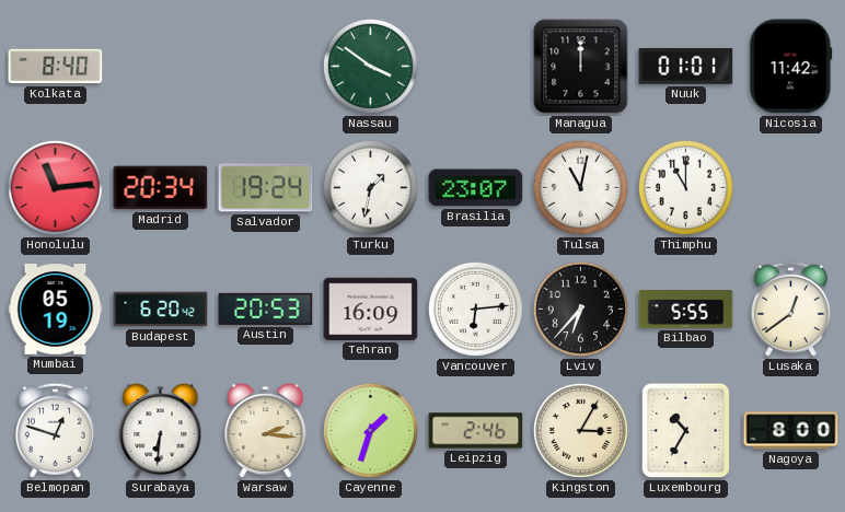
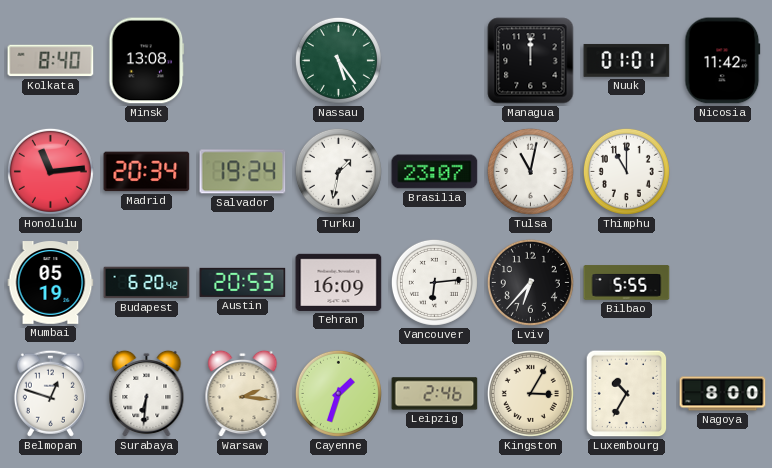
Minsk: none -> 13:08 (147, 61)
Nassau: 3:51 -> 5:24 (338, 60)
Lusaka: 12:39 -> none (790, 309)
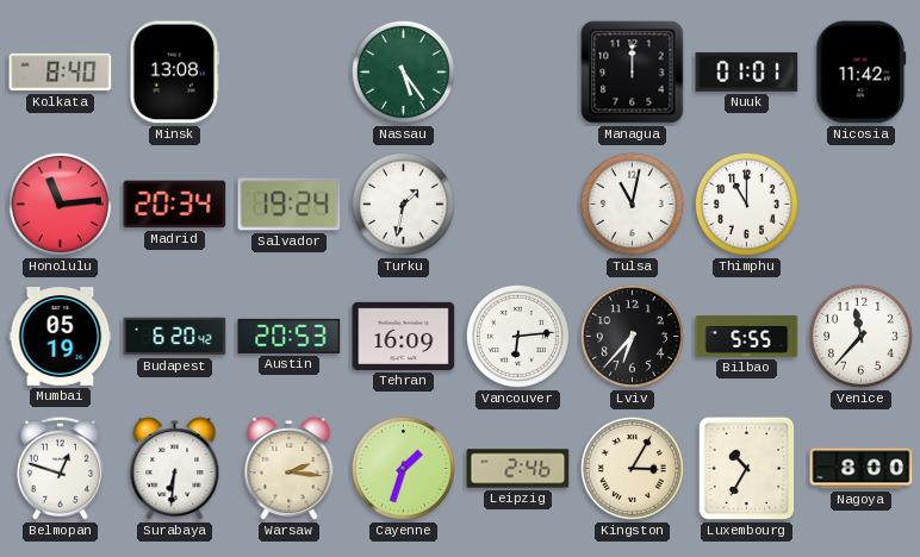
Brasilia: 23:07 -> none (435, 172)
Venice: none -> 11:37 (860, 336)
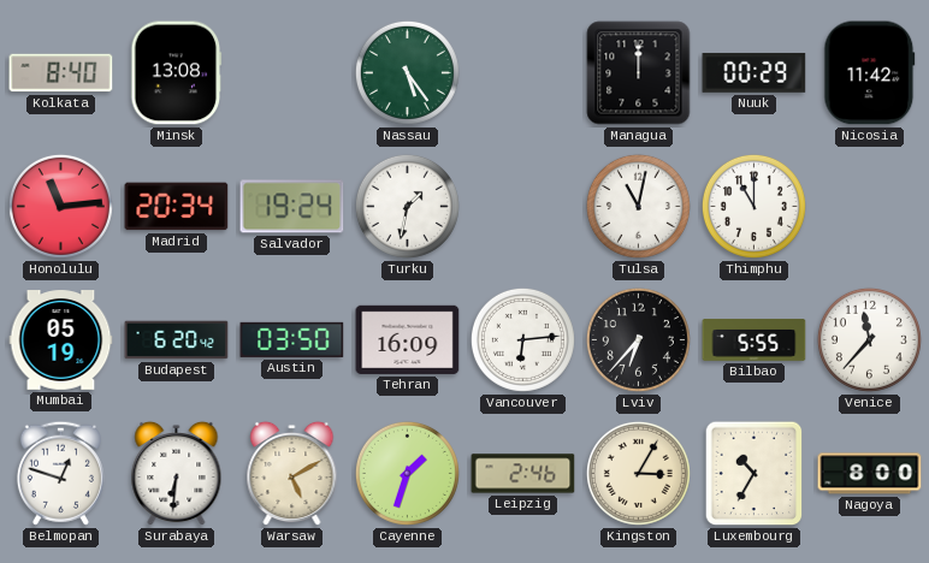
Nuuk: 01:01 -> 00:29 (755, 72)
Austin: 20:53 -> 03:50 (292, 339)
Warsaw: 2:16 -> 5:10 (292, 474)
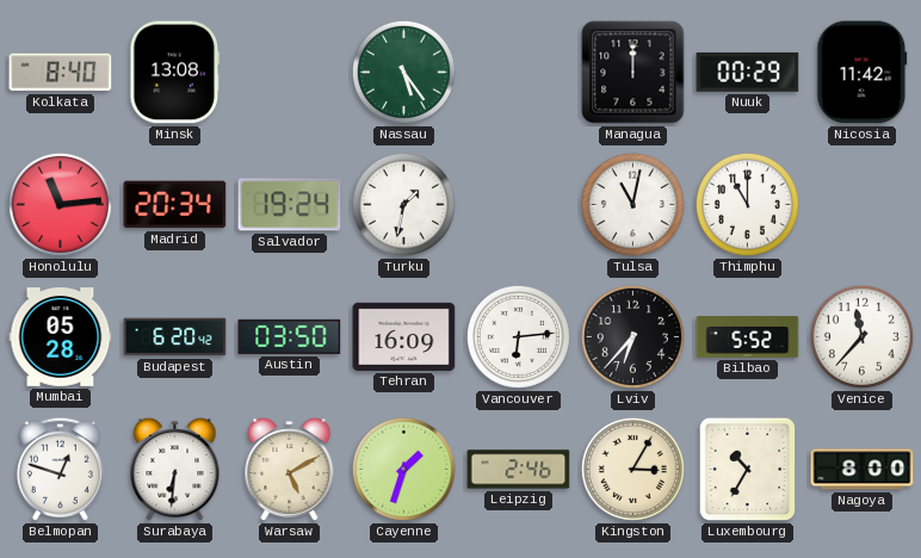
Mumbai: 05:19 -> 05:28 (61, 337)
Bilbao: 5:55 -> 5:52 (748, 337)
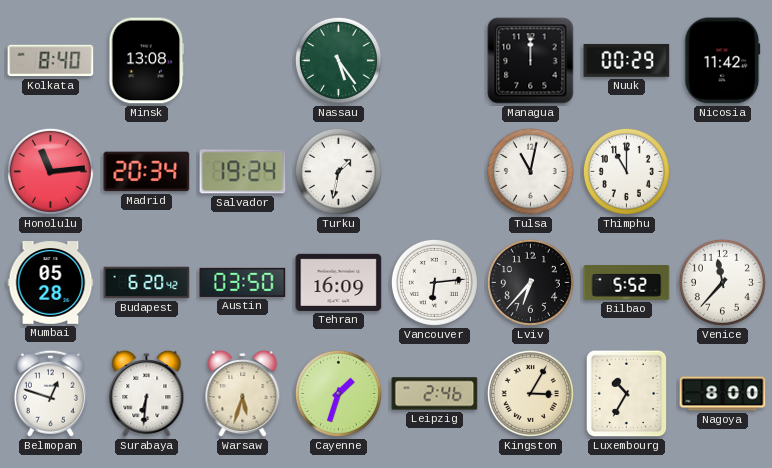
Warsaw: 5:10 -> 5:33 (243, 394)
